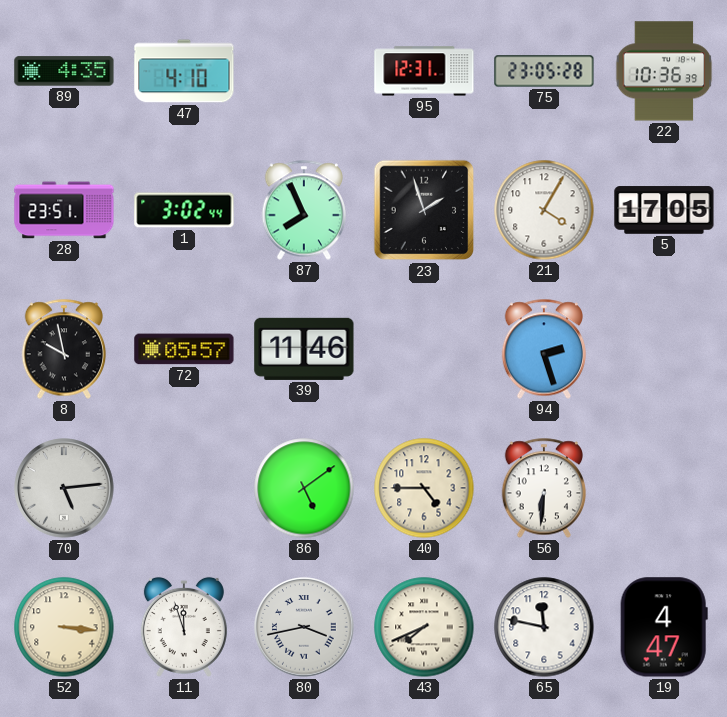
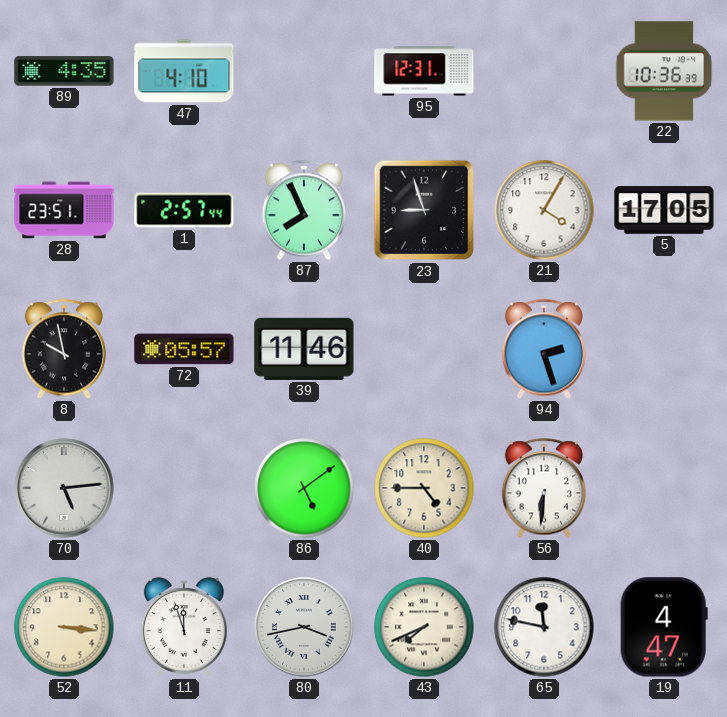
75: 23:05 -> none (544, 71)
1: 3:02 -> 2:57 (184, 210)
23: 1:57 -> 8:57 (424, 210)
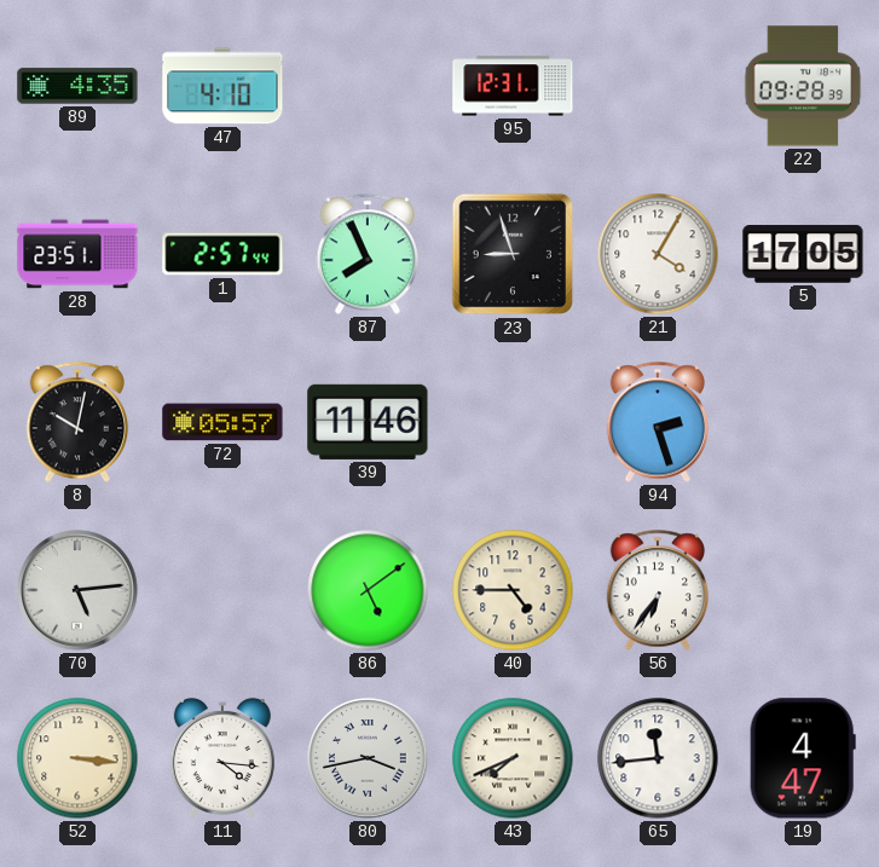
22: 10:36 -> 09:28 (803, 86)
8: 9:58 -> 10:02 (77, 422)
56: 6:31 -> 6:36 (658, 590)
11: 11:57 -> 4:16 (222, 758)
65: 11:47 -> 11:44 (658, 758)
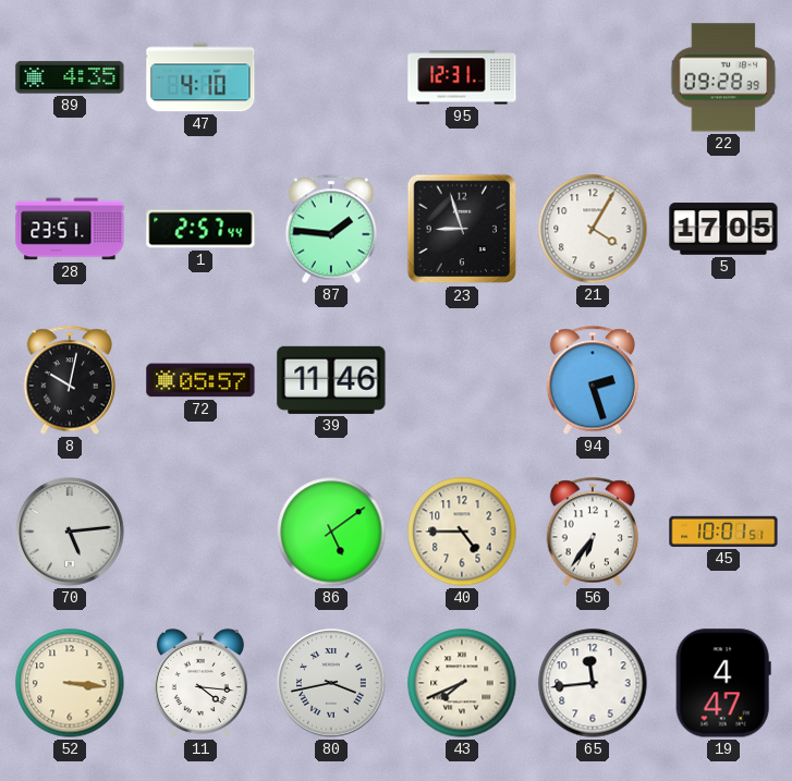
87: 7:56 -> 1:46 (331, 229)
45: none -> 10:01 (723, 532)
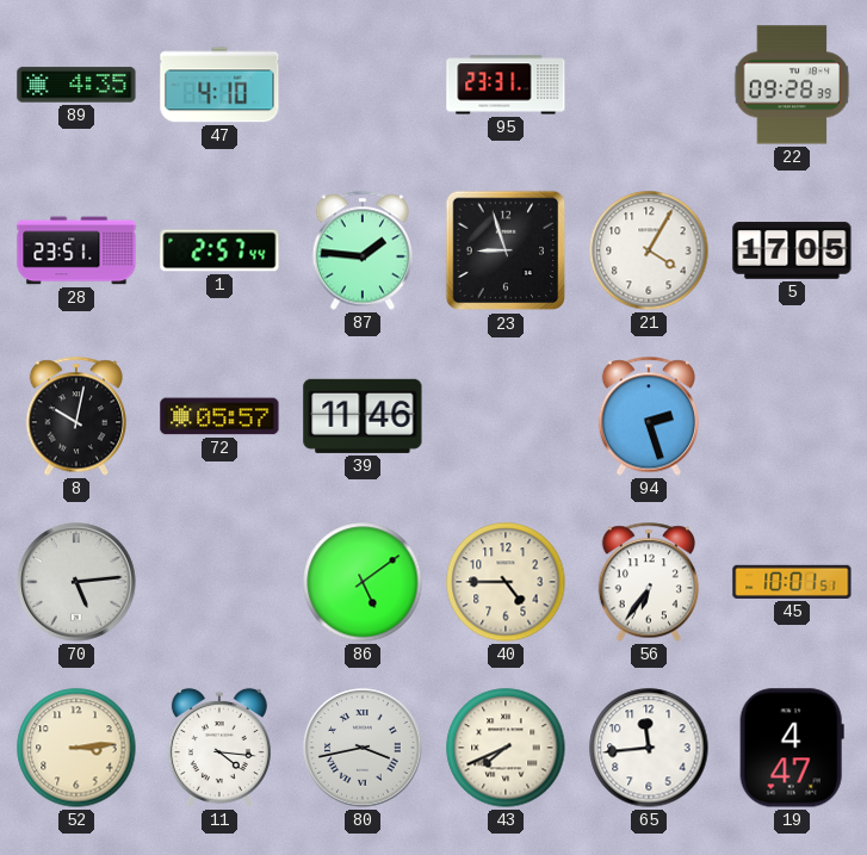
95: 12:31 -> 23:31 (506, 85)
52: 3:16 -> 3:14 (76, 748)
